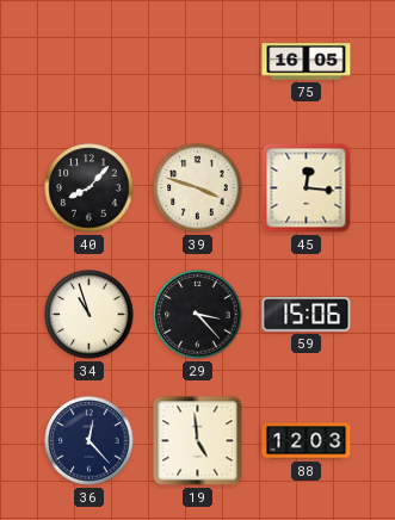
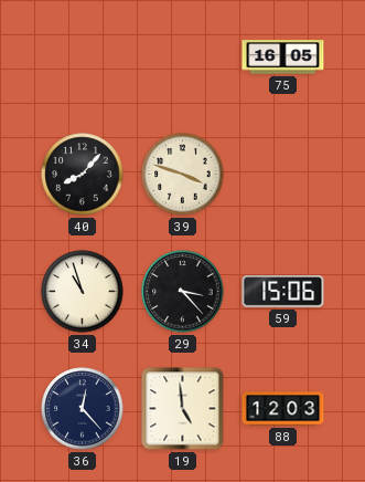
45: 12:16 -> none (307, 188)
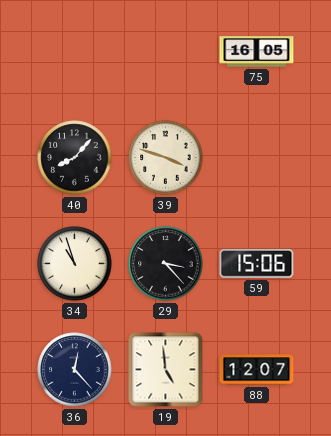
88: 12:03 -> 12:07 (257, 370)
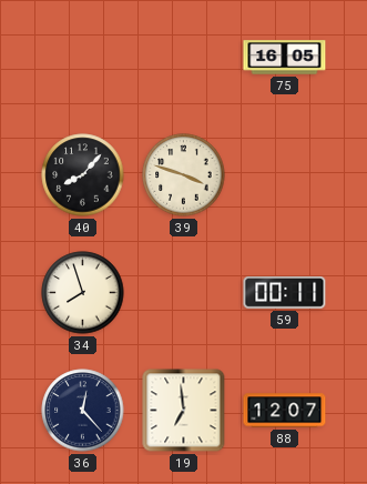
34: 10:57 -> 7:57 (83, 293)
29: 3:23 -> none (166, 264)
59: 15:06 -> 00:11 (285, 292)
19: 4:59 -> 6:59 (184, 411)
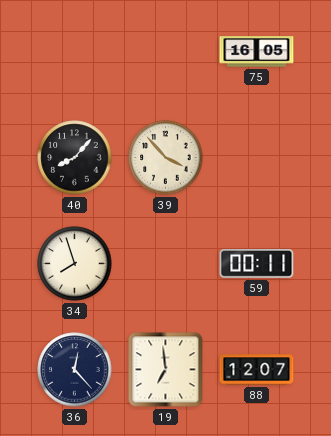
39: 3:48 -> 3:53 (166, 158)
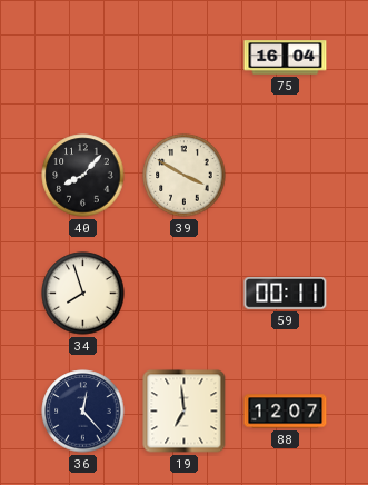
75: 16:05 -> 16:04 (286, 58)
39: 3:53 -> 3:50 (185, 176)
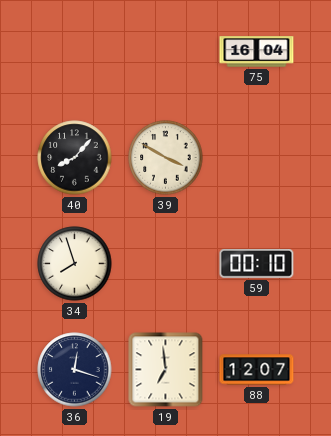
59: 00:11 -> 00:10 (257, 263)
36: 12:23 -> 12:18 (75, 370)
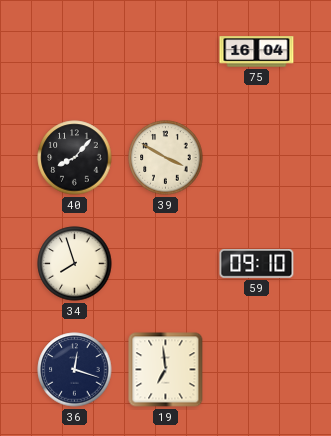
59: 00:10 -> 09:10 (257, 263)
88: 12:07 -> none (257, 370)
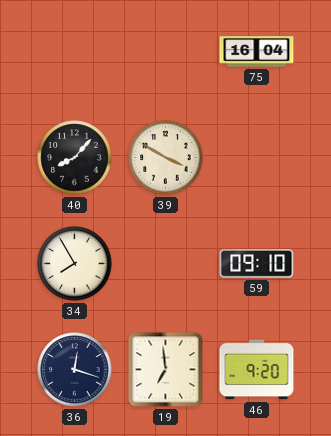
34: 7:57 -> 7:55 (75, 264)
46: none -> 9:20 (257, 370)
